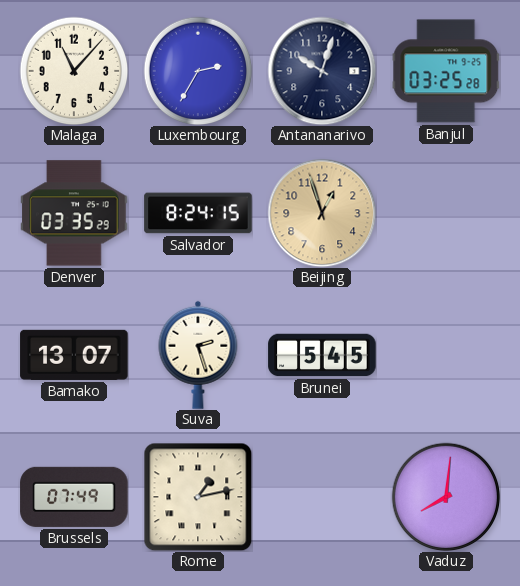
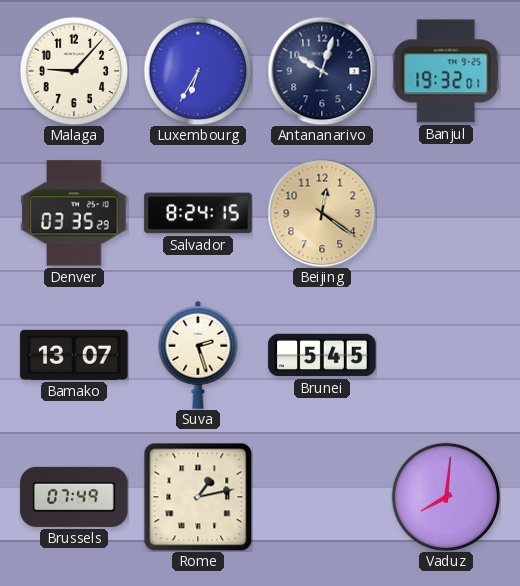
Malaga: 11:07 -> 9:07 (74, 71)
Luxembourg: 2:35 -> 6:35 (198, 71)
Banjul: 03:25 -> 19:32 (446, 71)
Beijing: 12:57 -> 12:21 (322, 213)
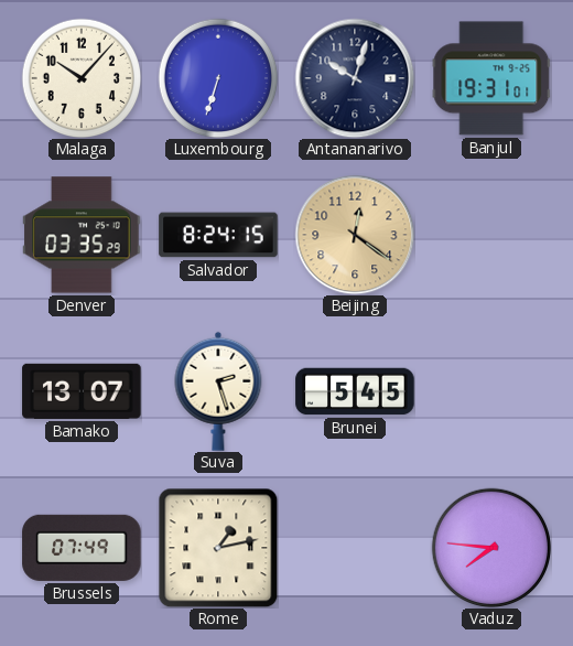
Malaga: 9:07 -> 10:07 (82, 78)
Luxembourg: 6:35 -> 6:33 (218, 78)
Banjul: 19:32 -> 19:31 (491, 78)
Vaduz: 8:01 -> 7:46 (491, 548)
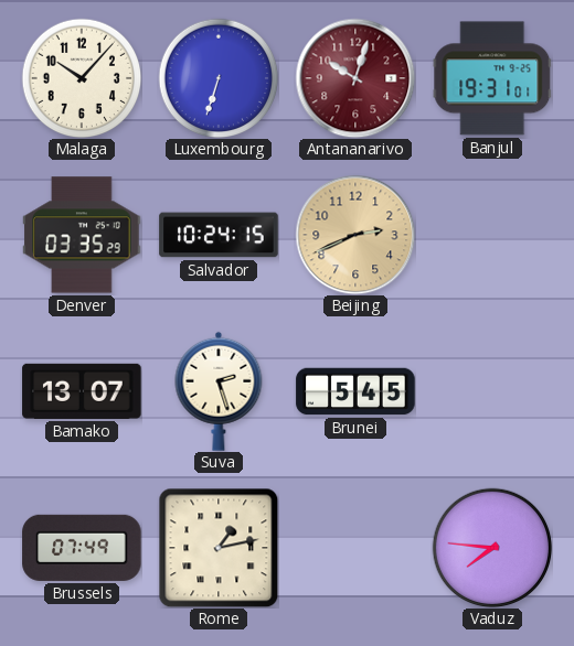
Antananarivo dial: navy -> burgundy (355, 78)
Salvador: 8:24 -> 10:24 (219, 235)
Beijing: 12:21 -> 2:41 (355, 235)
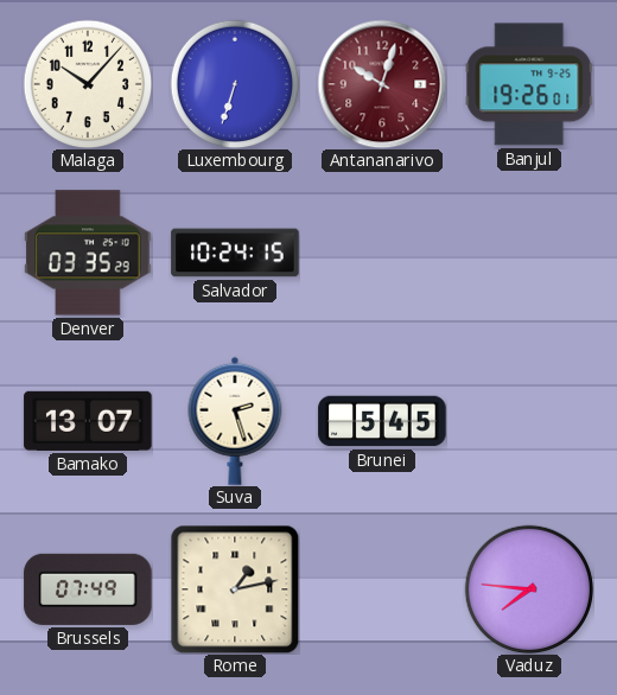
Banjul: 19:31 -> 19:26 (529, 84)
Beijing: 2:41 -> none (355, 235)
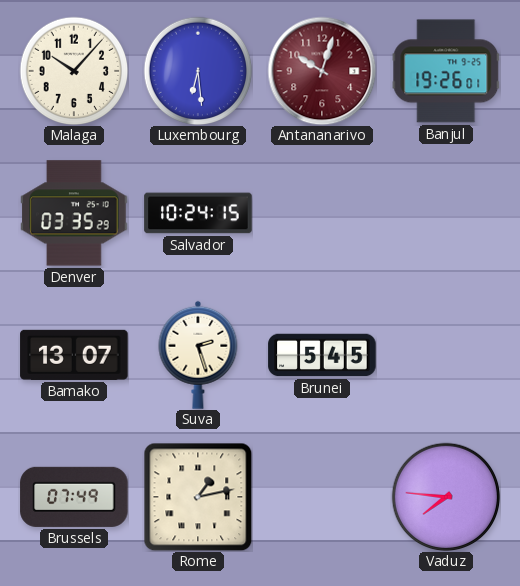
Luxembourg: 6:33 -> 6:29 (198, 71)
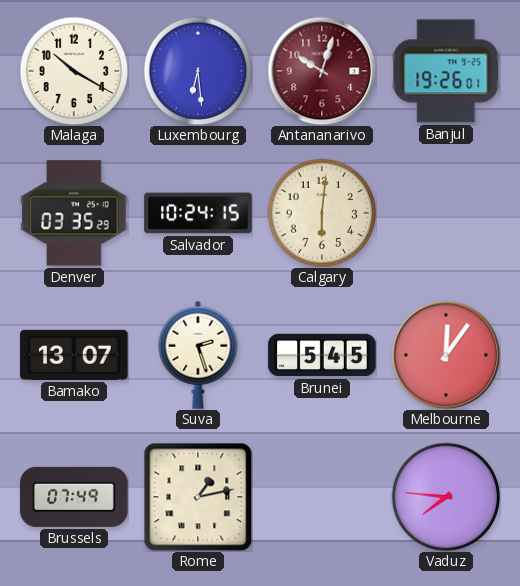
Malaga: 10:07 -> 10:20 (74, 71)
Calgary: none -> 6:01 (322, 213)
Melbourne: none -> 12:06 (446, 355)
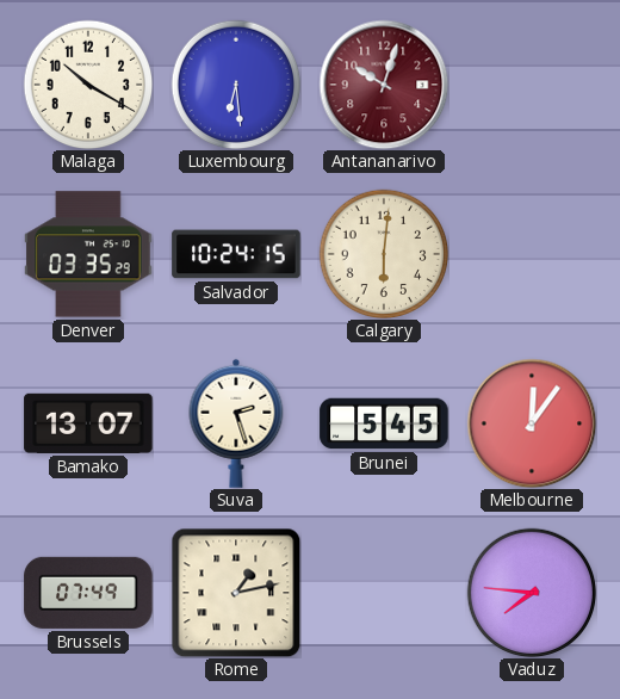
Banjul: 19:26 -> none (446, 71)
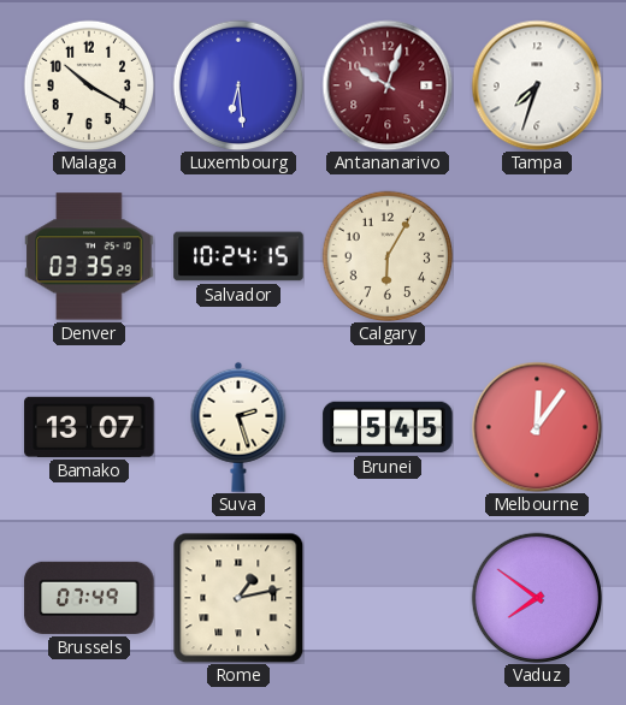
Tampa: none -> 7:33 (537, 85)
Calgary: 6:01 -> 6:05 (388, 256)
Vaduz: 7:46 -> 7:51 (537, 598)
